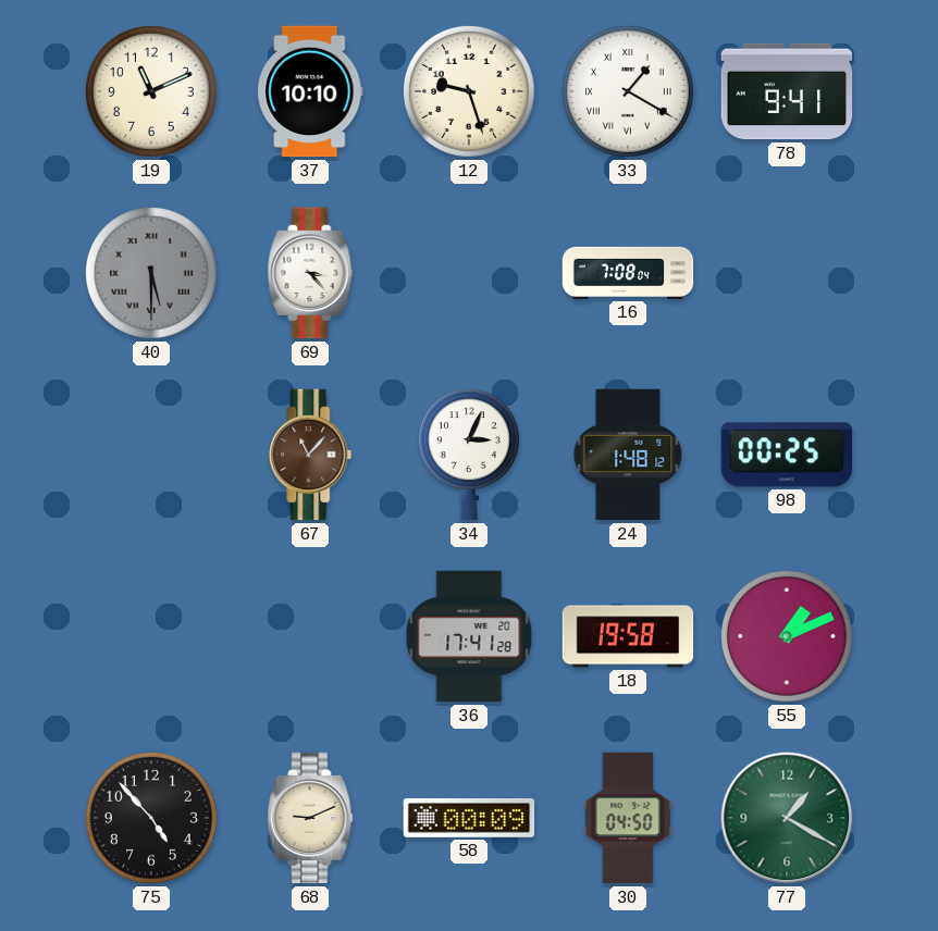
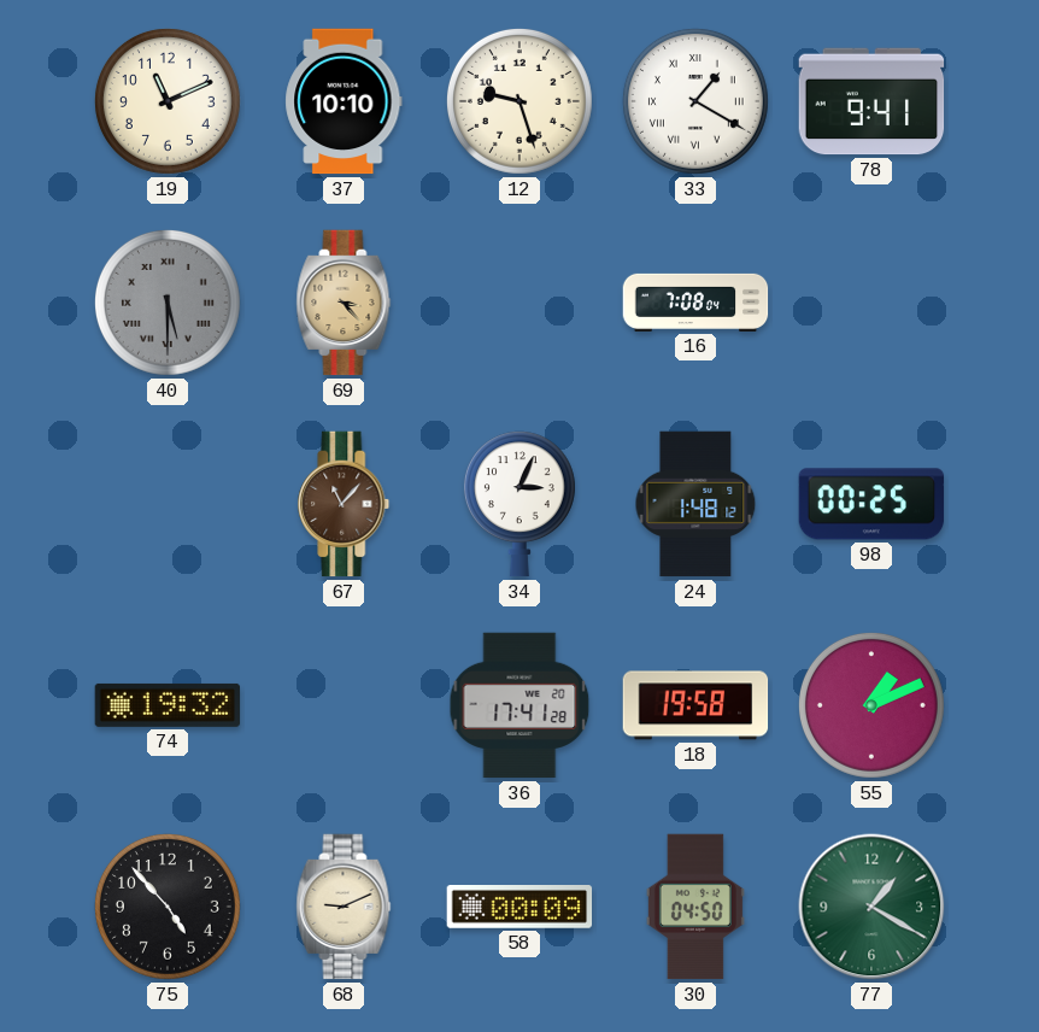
69 dial: white -> champagne (344, 303)
74: none -> 19:32 (168, 705)
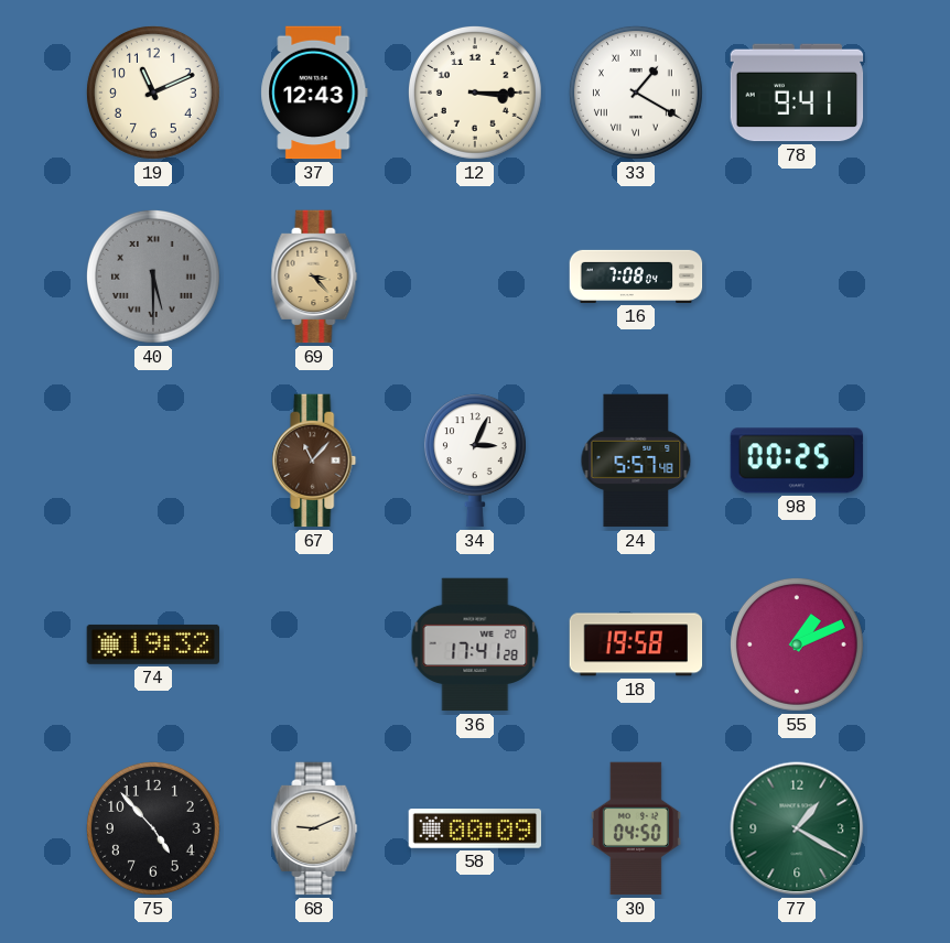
37: 10:10 -> 12:43 (314, 93)
12: 9:27 -> 3:15 (475, 93)
24: 1:48 -> 5:57 (636, 460)
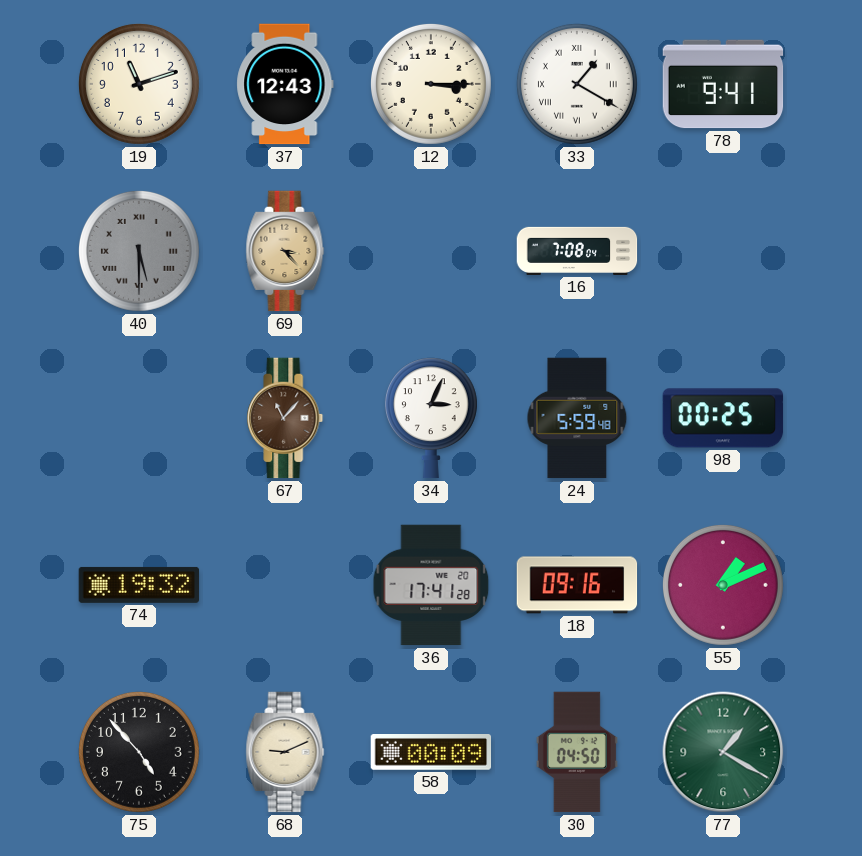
19: 11:11 -> 11:12 (139, 84)
24: 5:57 -> 5:59 (577, 418)
18: 19:58 -> 09:16 (577, 585)
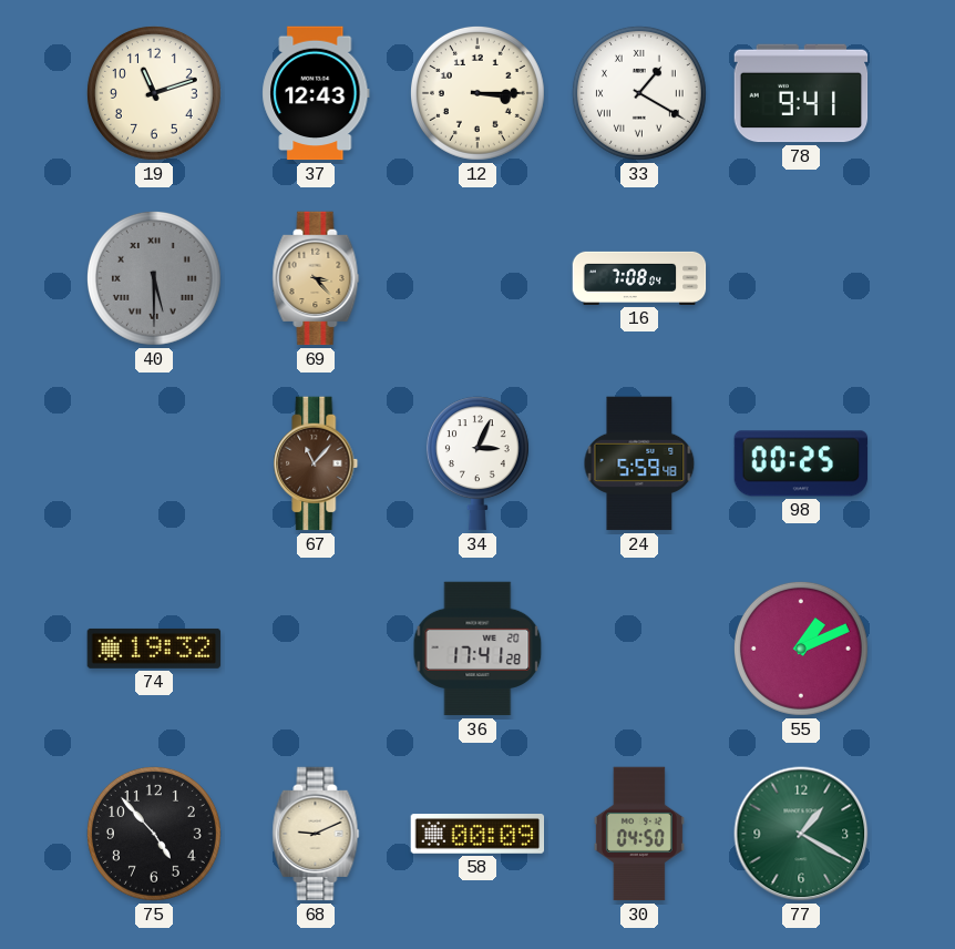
18: 09:16 -> none (577, 585)
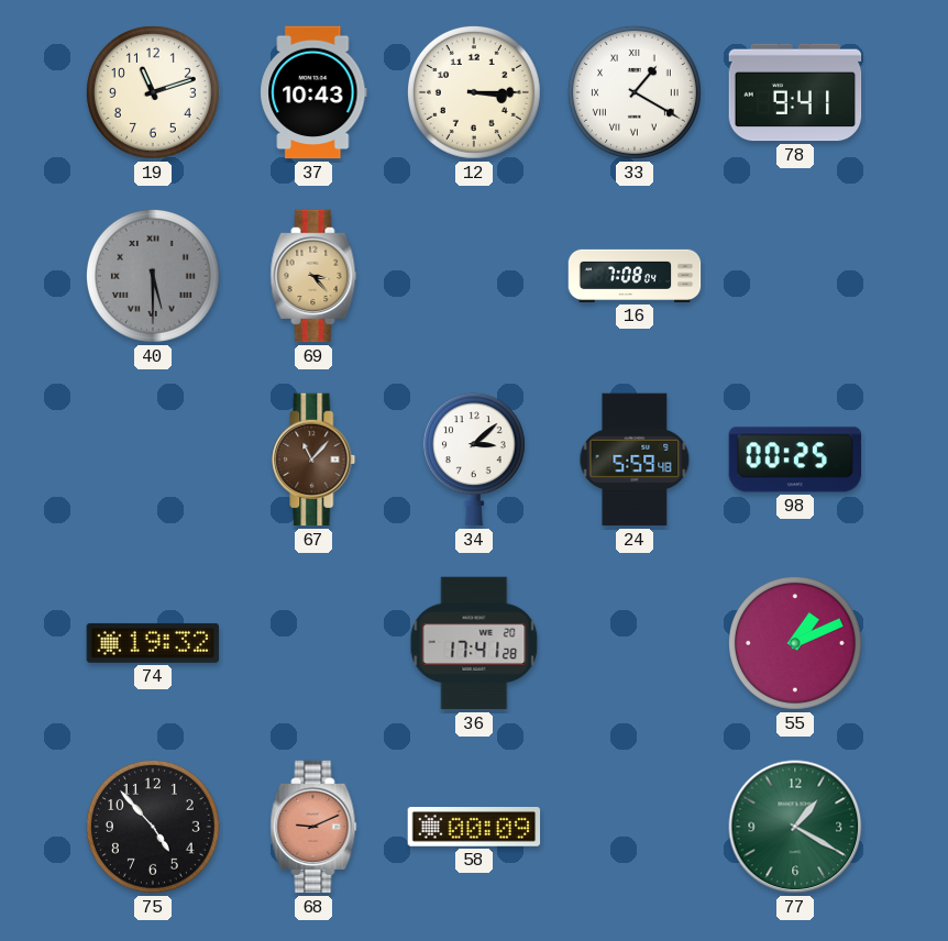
37: 12:43 -> 10:43 (313, 92)
34: 3:04 -> 3:08 (474, 460)
68 dial: cream -> salmon (313, 827)
30: 04:50 -> none (639, 834)
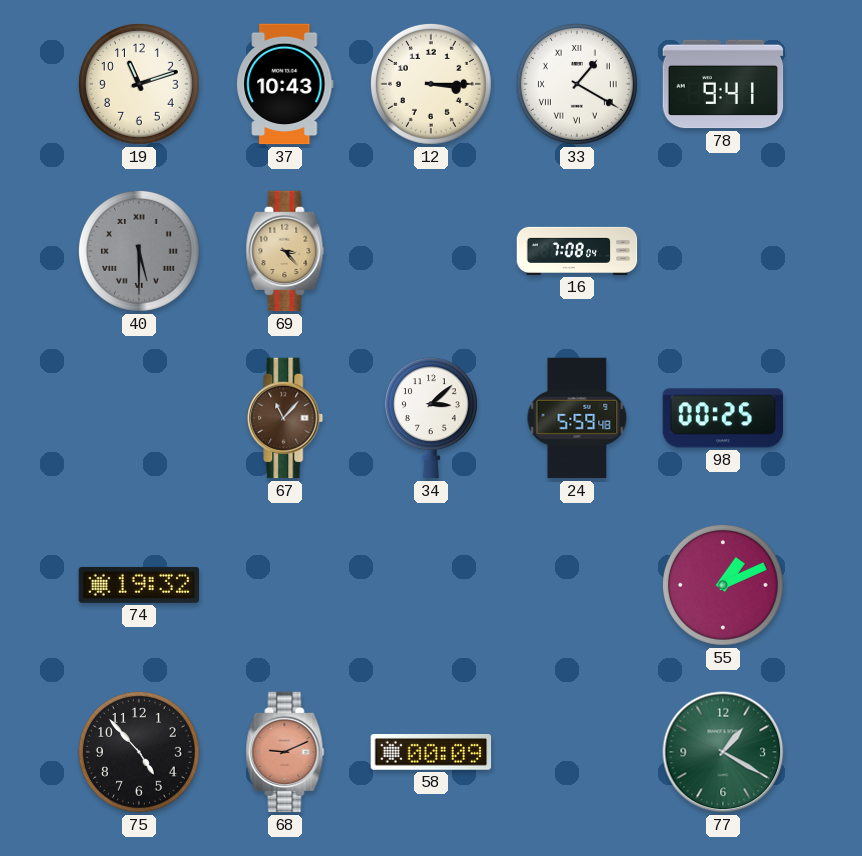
36: 17:41 -> none (474, 643)
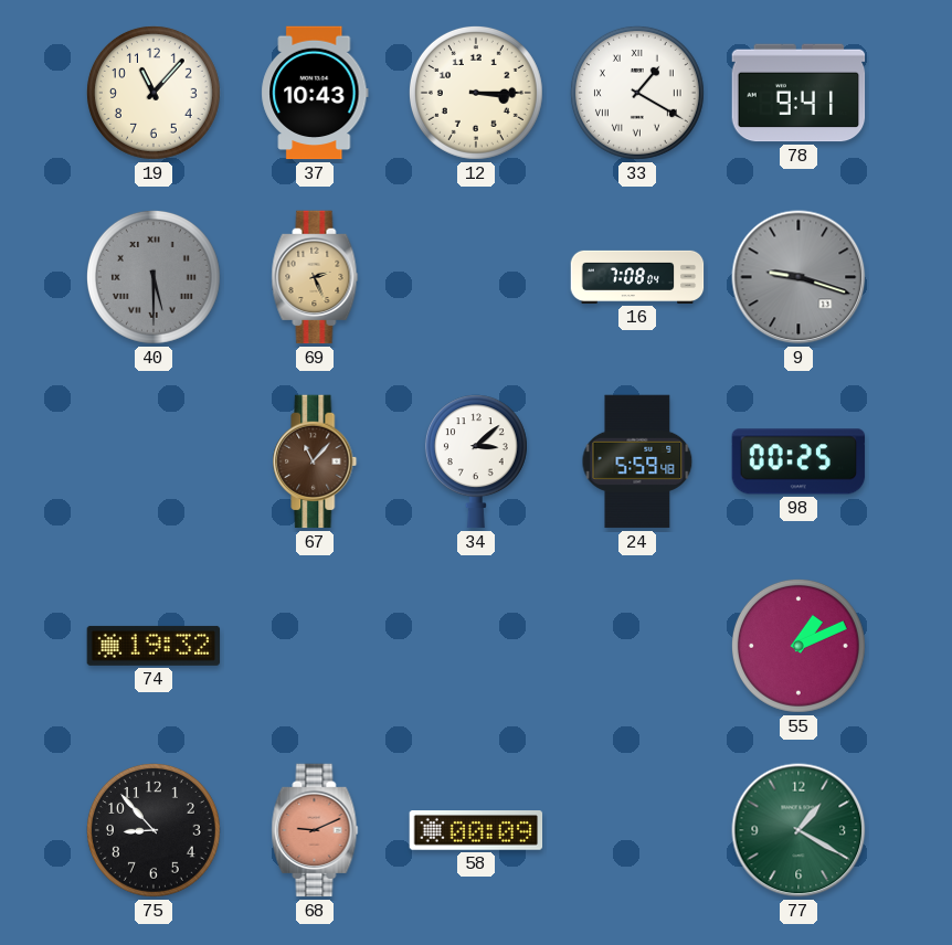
19: 11:12 -> 11:07 (154, 93)
69: 3:23 -> 2:26 (315, 277)
9: none -> 9:18 (798, 277)
75: 4:53 -> 8:53 (154, 830)
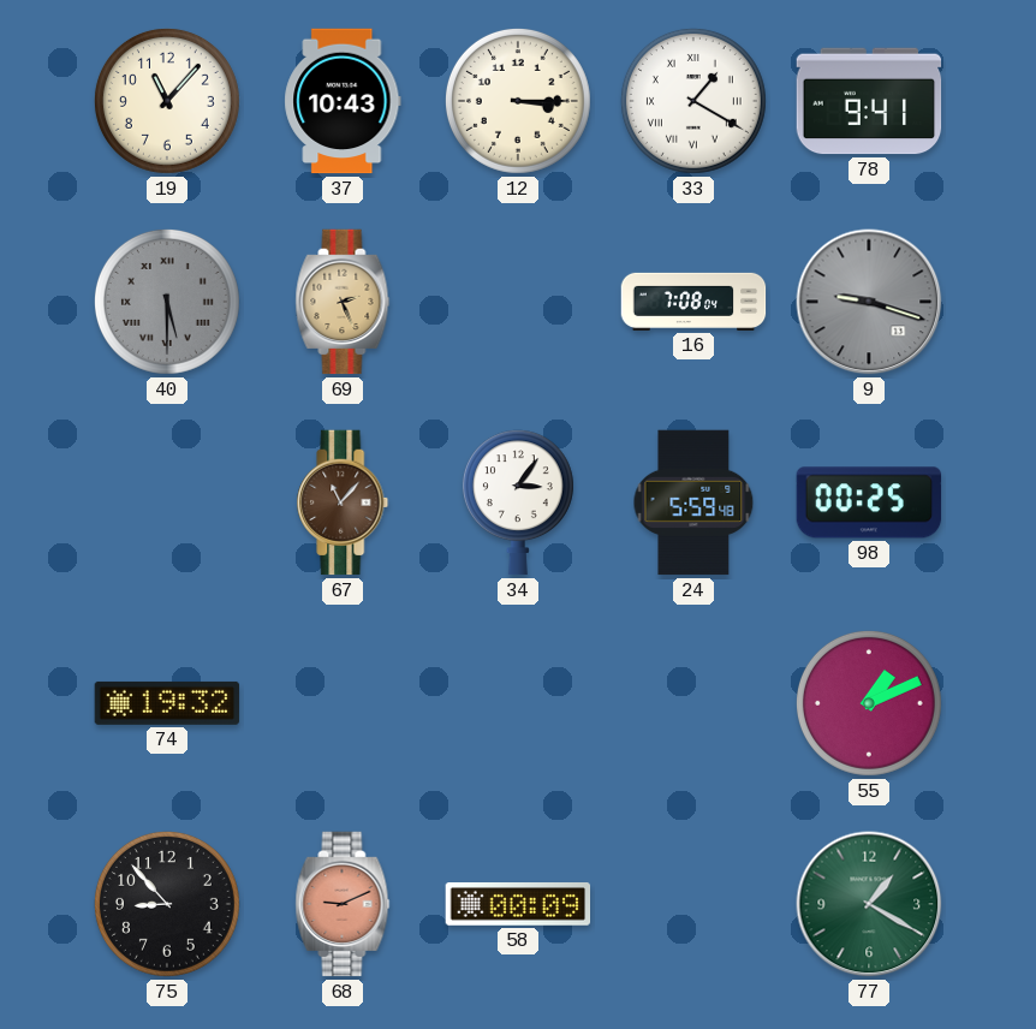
34: 3:08 -> 3:06 (518, 502)
